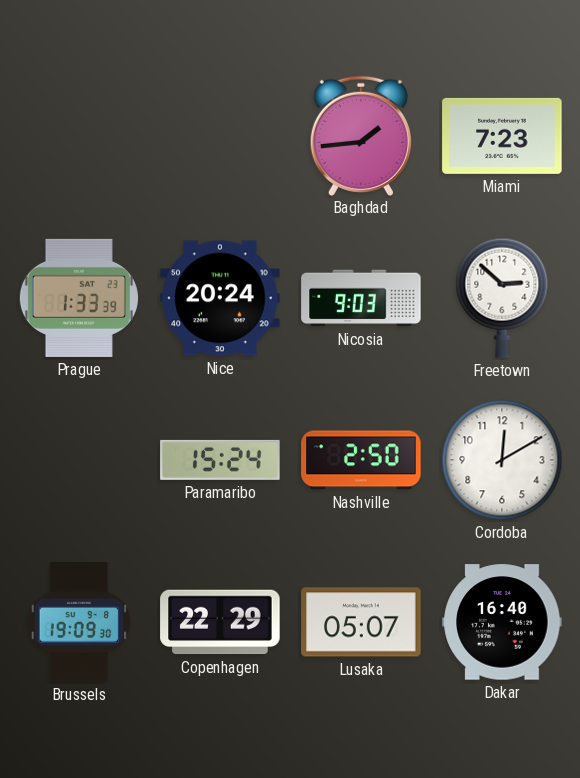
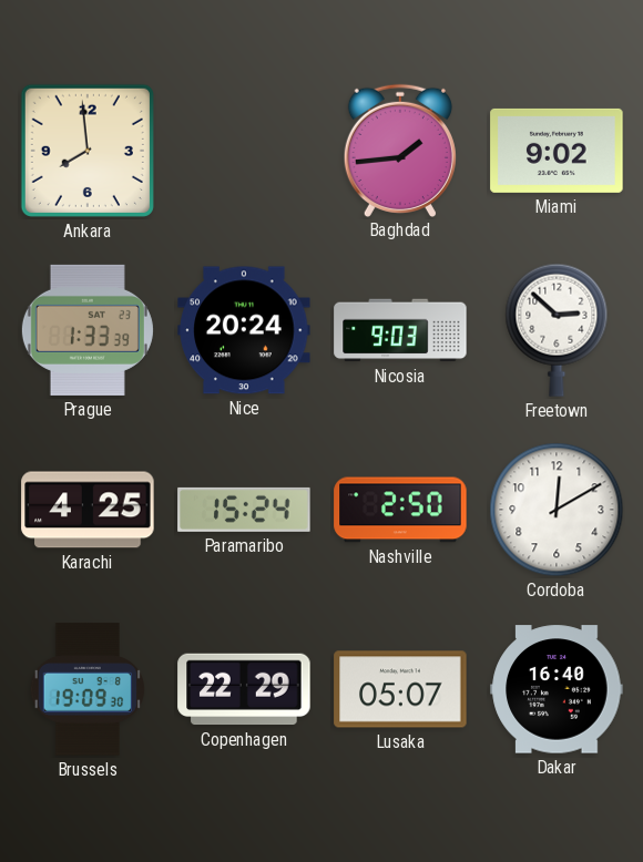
Ankara: none -> 7:59 (88, 151)
Miami: 7:23 -> 9:02 (557, 151)
Karachi: none -> 4:25 (88, 510)
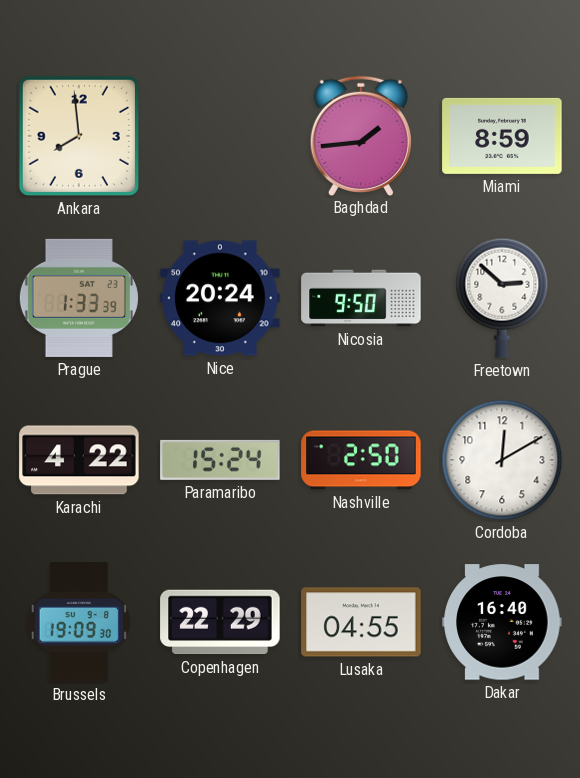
Miami: 9:02 -> 8:59 (502, 136)
Nicosia: 9:03 -> 9:50 (361, 298)
Karachi: 4:25 -> 4:22 (79, 460)
Lusaka: 05:07 -> 04:55 (361, 622)
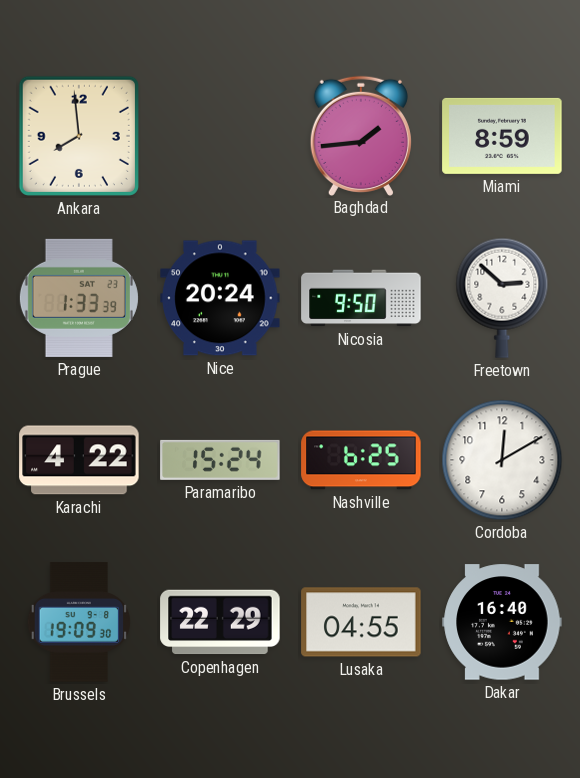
Nashville: 2:50 -> 6:25 (361, 460)
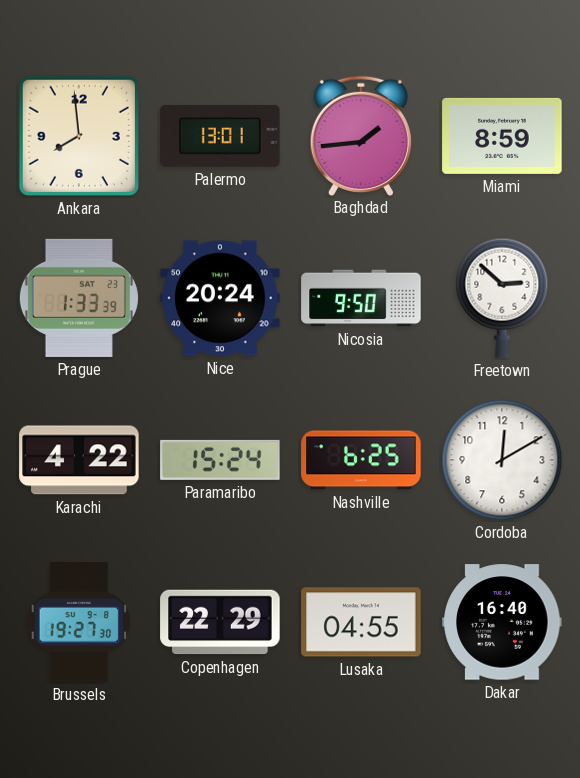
Palermo: none -> 13:01 (220, 136)
Brussels: 19:09 -> 19:27 (79, 622)
